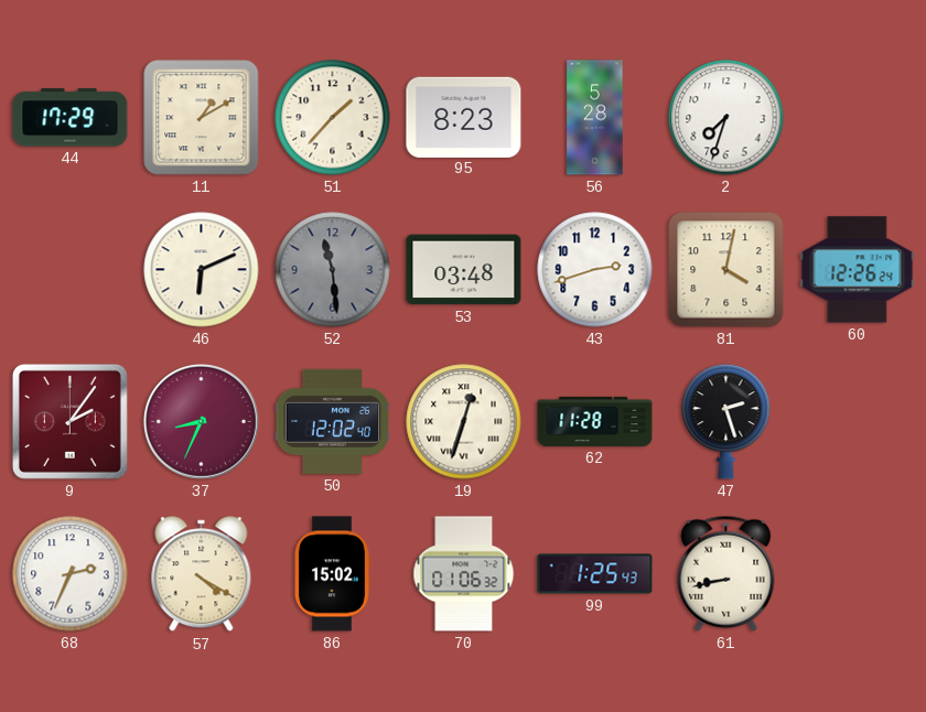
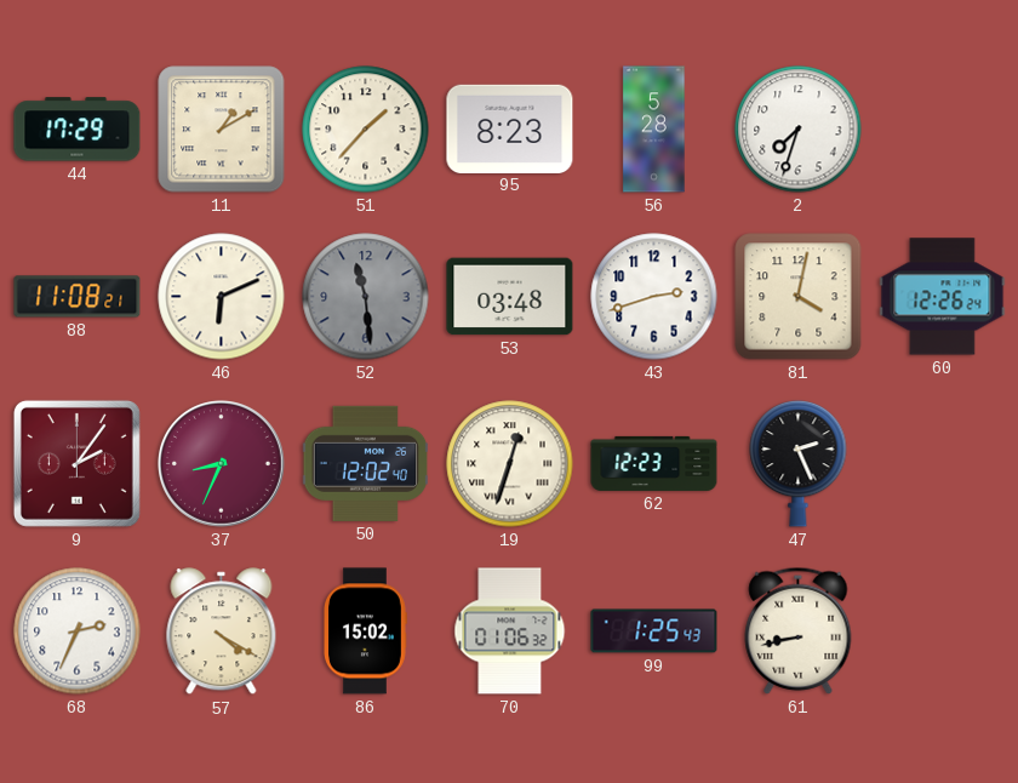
88: none -> 11:08 (78, 297)
62: 11:28 -> 12:23 (654, 463)
47: 2:27 -> 2:26 (799, 463)
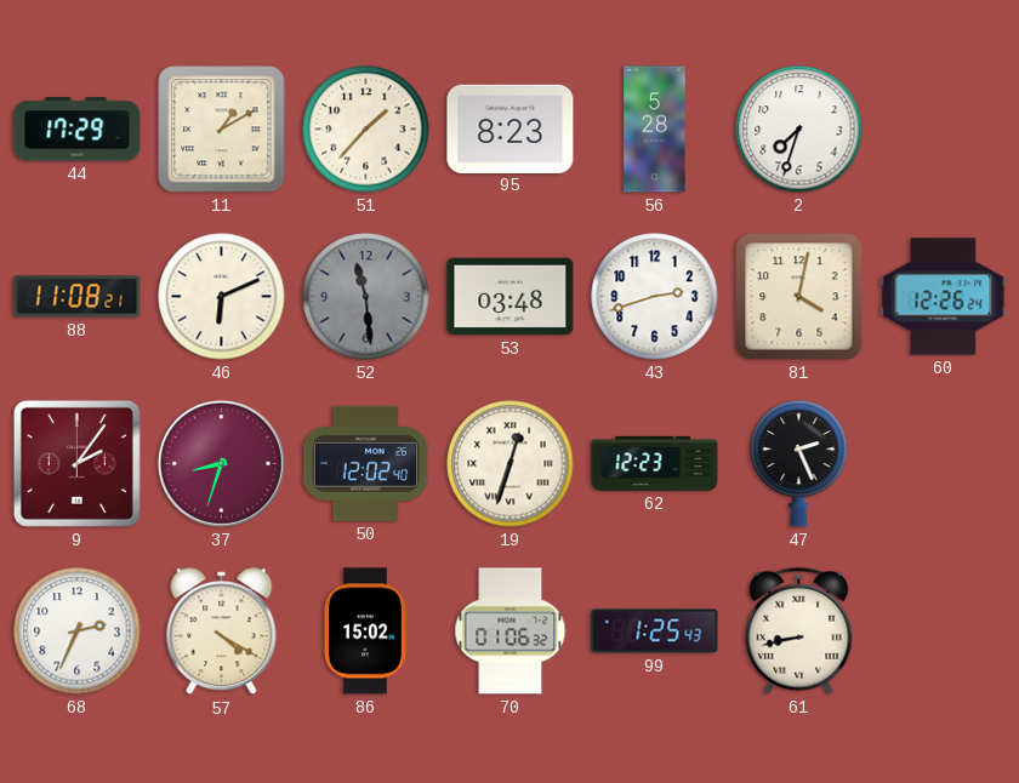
37: 8:34 -> 8:33 (222, 464)
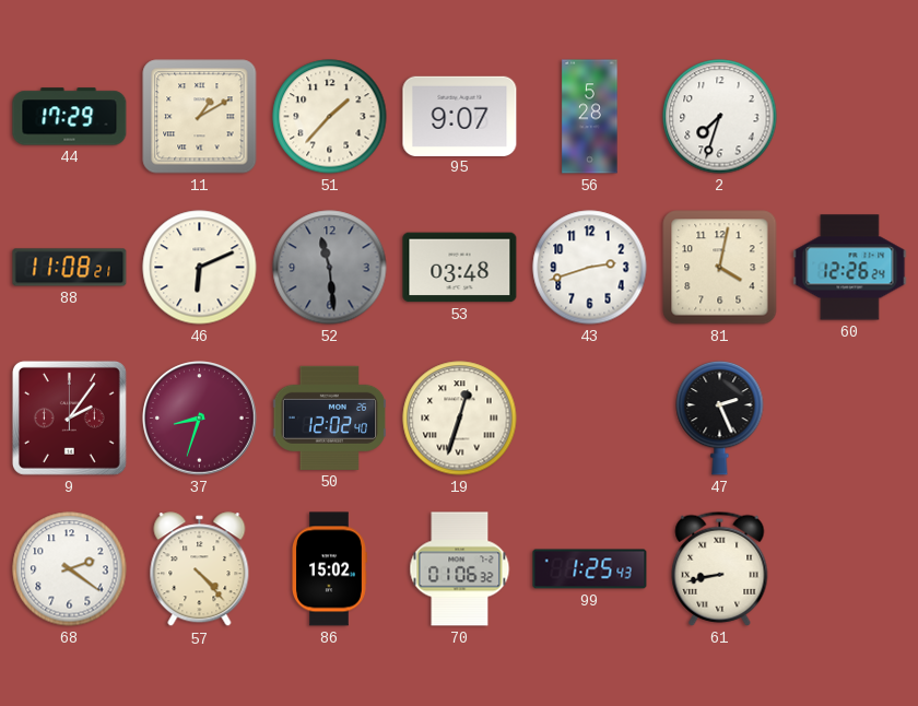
95: 8:23 -> 9:07 (460, 116)
62: 12:23 -> none (655, 463)
68: 2:34 -> 2:21 (70, 569)
57: 4:20 -> 4:23 (200, 569)
